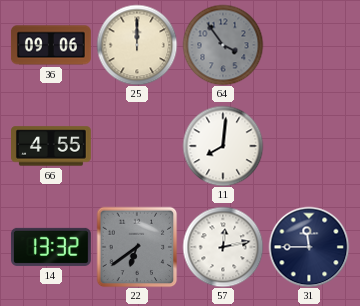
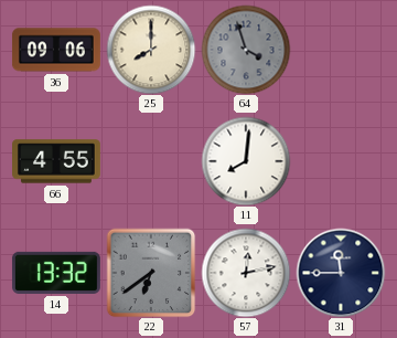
25: 12:00 -> 8:00 (151, 50)
64: 3:54 -> 3:57 (246, 50)
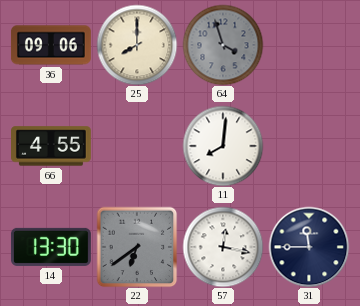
14: 13:32 -> 13:30 (51, 247)
57: 12:13 -> 12:17 (223, 247)
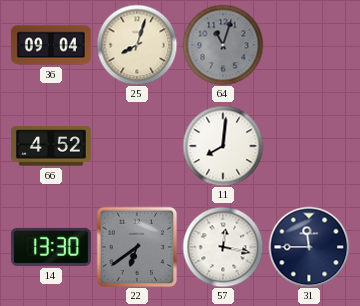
36: 09:06 -> 09:04 (51, 45)
25: 8:00 -> 8:03 (137, 45)
64: 3:57 -> 11:03 (223, 45)
66: 4:55 -> 4:52 (52, 146)
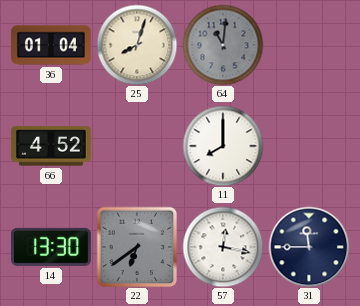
36: 09:04 -> 01:04 (51, 45)
64: 11:03 -> 11:01 (223, 45)
11: 8:01 -> 8:00 (223, 146)
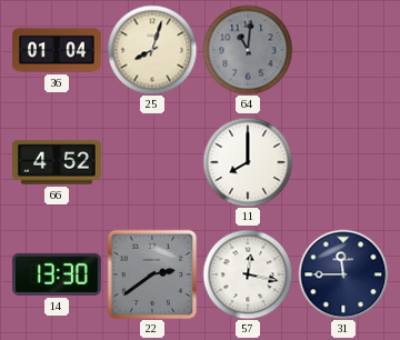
22: 6:39 -> 2:39 (152, 274)
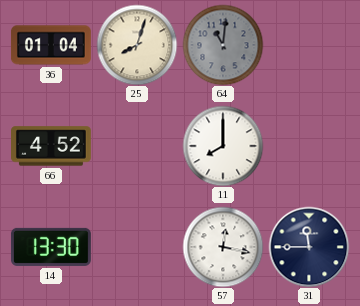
22: 2:39 -> none (152, 274)
